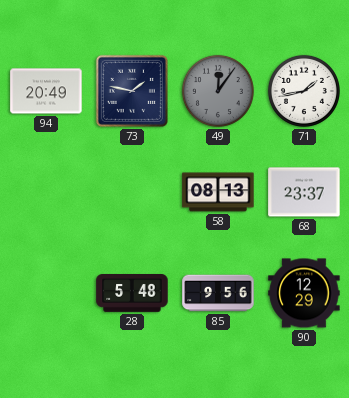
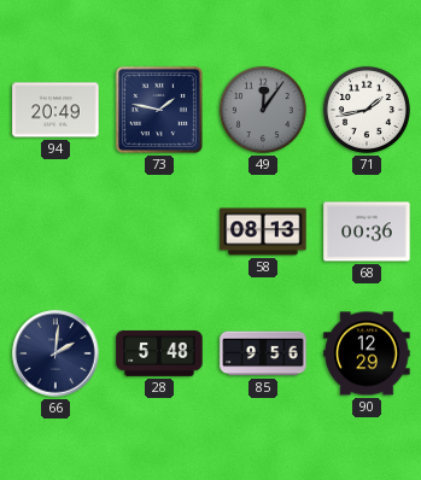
68: 23:37 -> 00:36 (367, 232)
66: none -> 2:01 (55, 353)
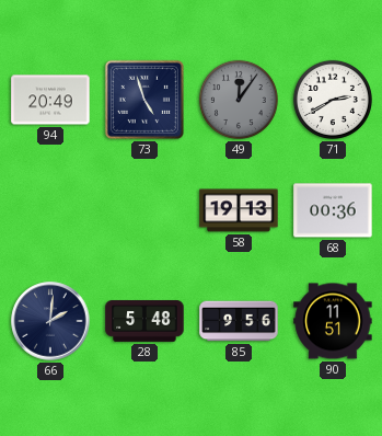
73: 1:47 -> 4:57 (144, 100)
71: 1:43 -> 2:40 (333, 100)
58: 08:13 -> 19:13 (239, 210)
90: 12:29 -> 11:51 (333, 321)
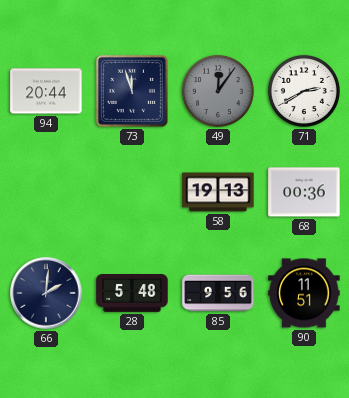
94: 20:49 -> 20:44 (46, 91)
73: 4:57 -> 11:57 (132, 91)
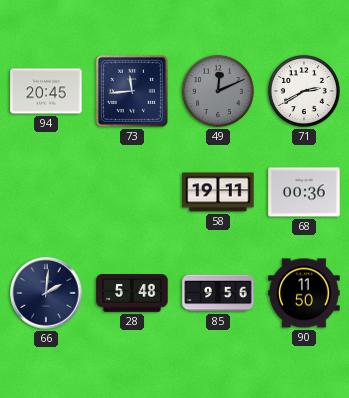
94: 20:44 -> 20:45 (46, 91)
73: 11:57 -> 11:44 (132, 91)
49: 12:06 -> 12:11 (218, 91)
58: 19:13 -> 19:11 (218, 192)
90: 11:51 -> 11:50 (304, 293)
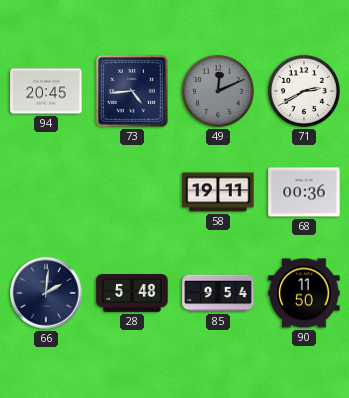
73: 11:44 -> 4:44 (132, 91)
85: 9:56 -> 9:54 (218, 293)
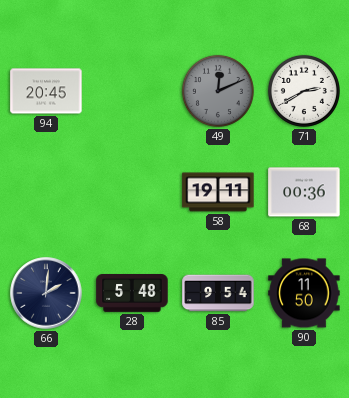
73: 4:44 -> none (132, 91)
